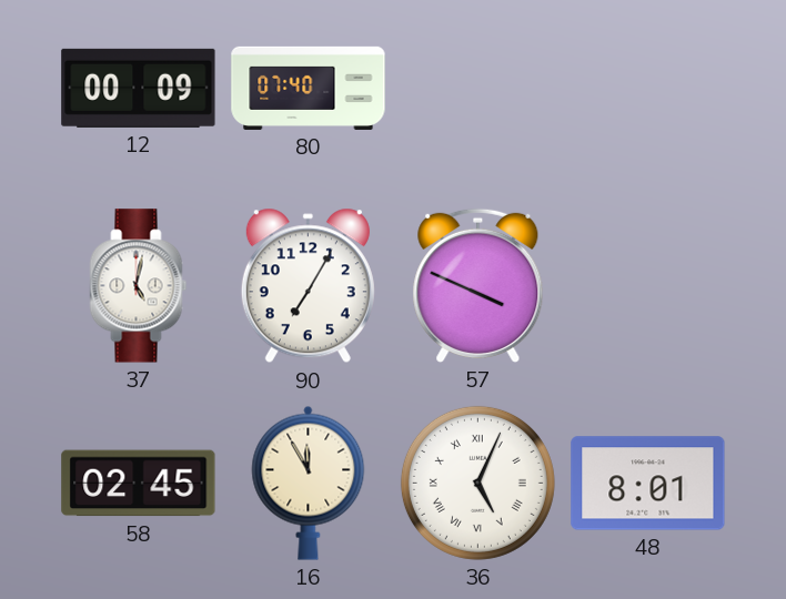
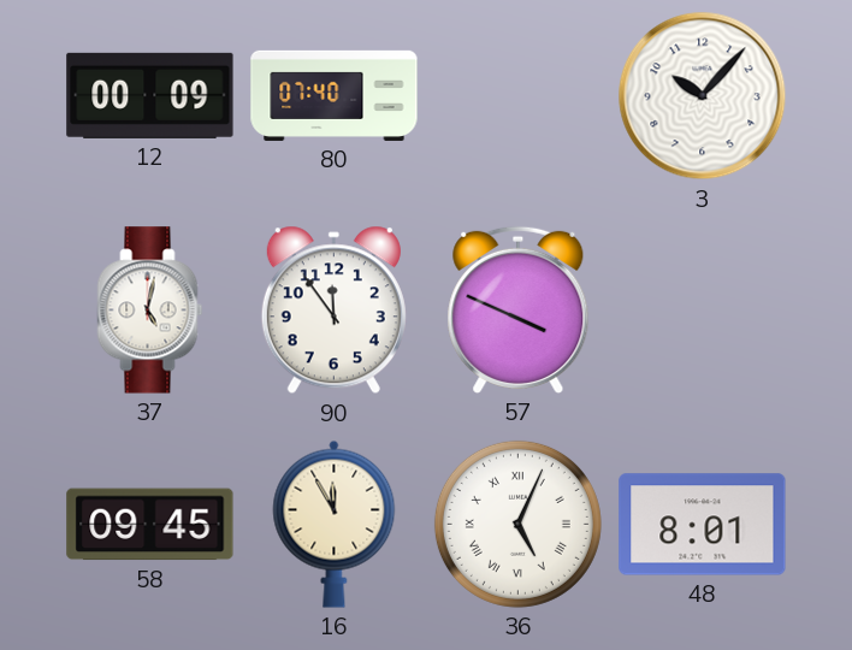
3: none -> 10:07 (703, 96)
90: 7:05 -> 11:54 (333, 311)
58: 02:45 -> 09:45 (150, 525)
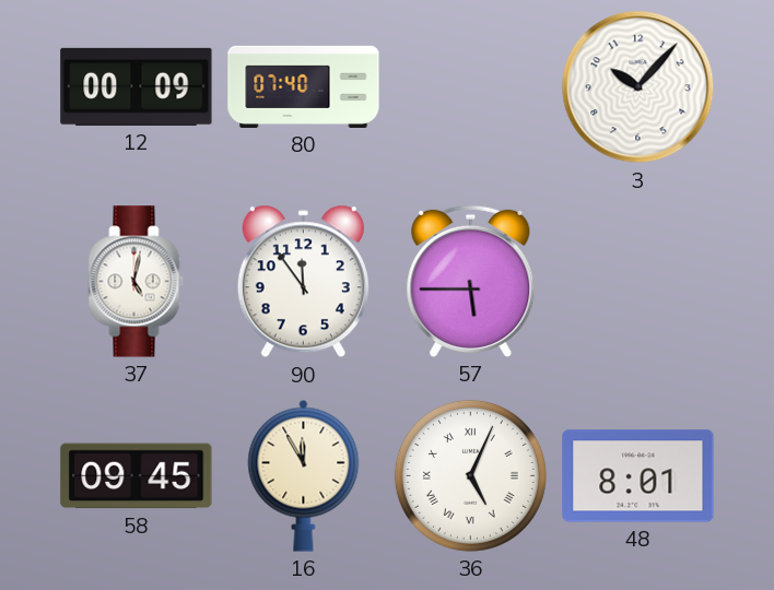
57: 3:49 -> 5:45 (471, 281)
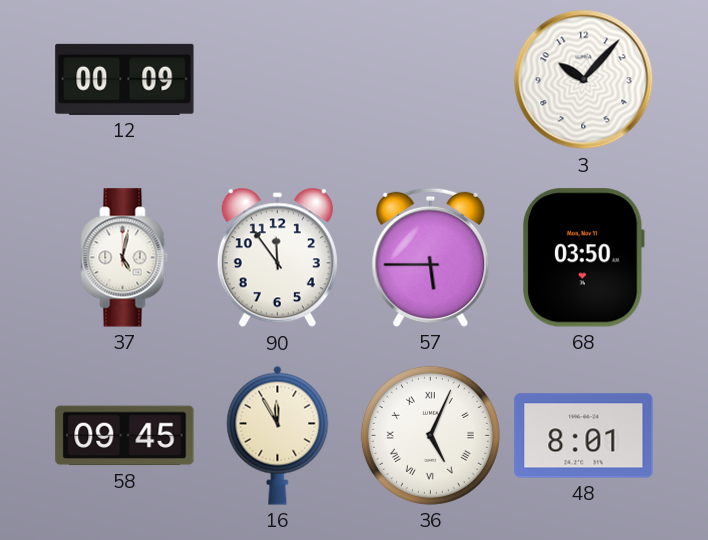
80: 07:40 -> none (304, 86)
68: none -> 03:50 (584, 258)
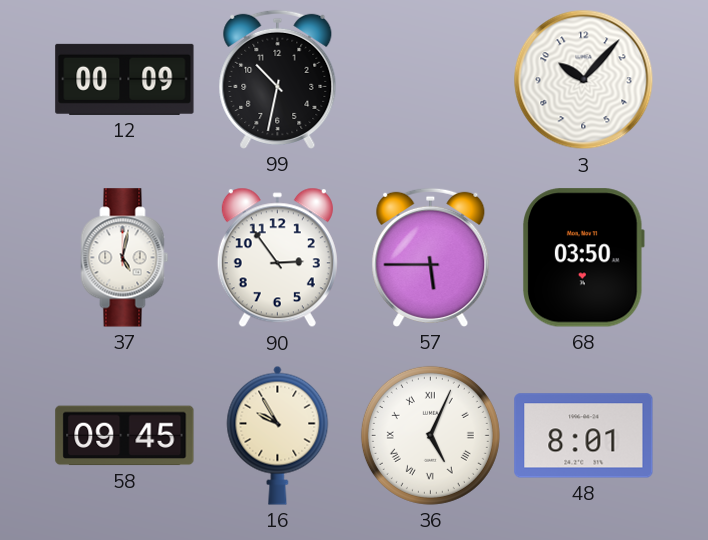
99: none -> 10:32 (278, 79)
90: 11:54 -> 2:54 (277, 258)
16: 11:55 -> 9:55 (278, 435)
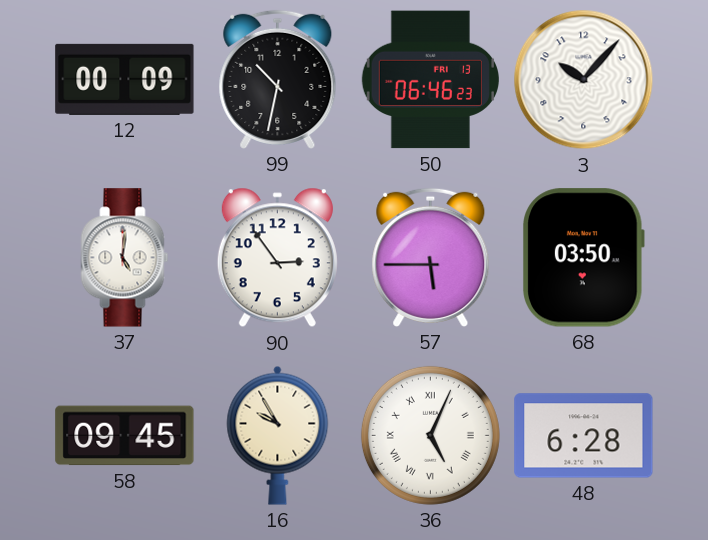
50: none -> 06:46 (430, 80)
37: 5:02 -> 5:01 (125, 258)
48: 8:01 -> 6:28 (584, 436)
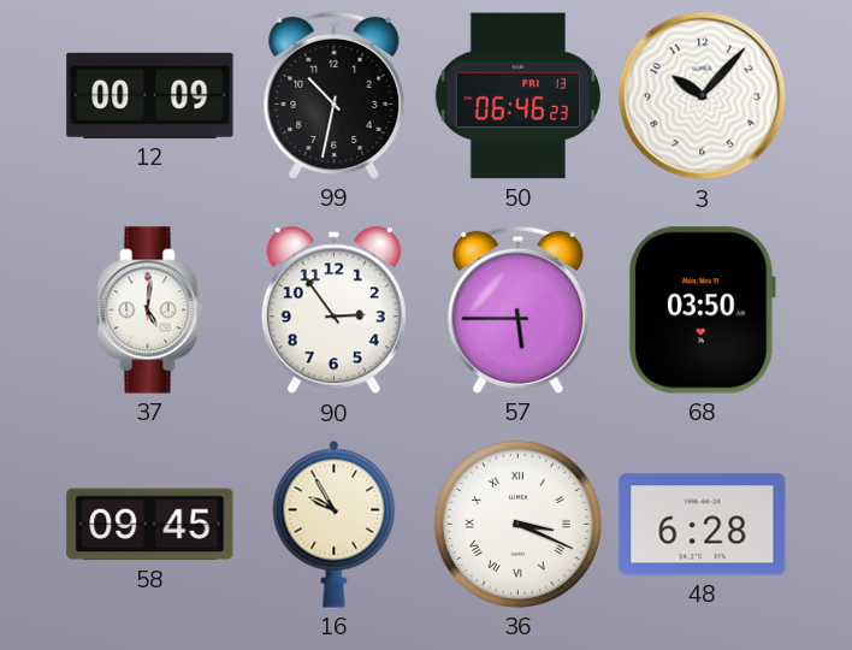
36: 5:04 -> 3:19 (517, 524)
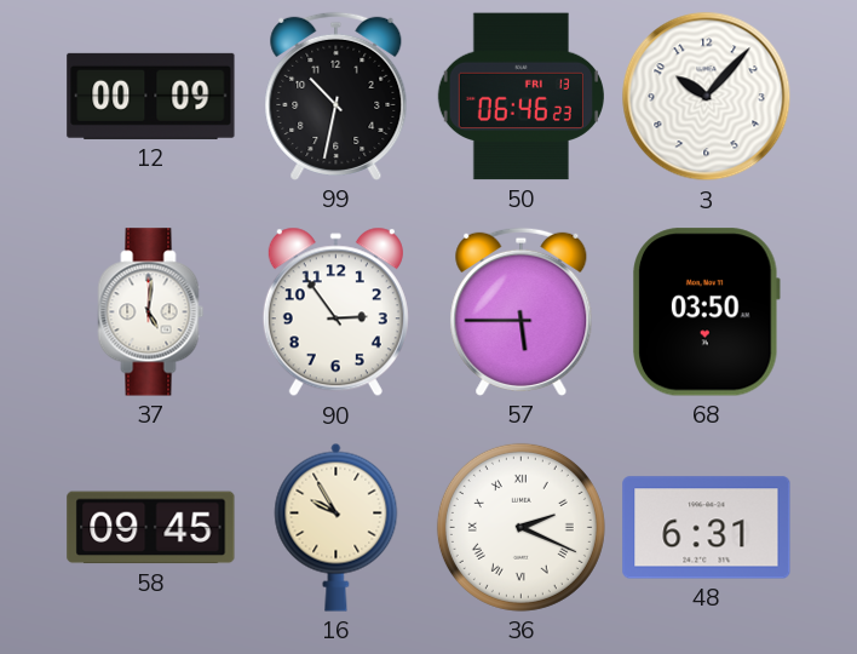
36: 3:19 -> 2:19 (520, 527)
48: 6:28 -> 6:31 (707, 528)
